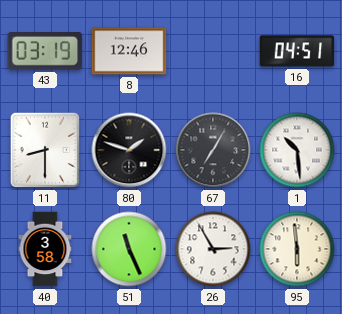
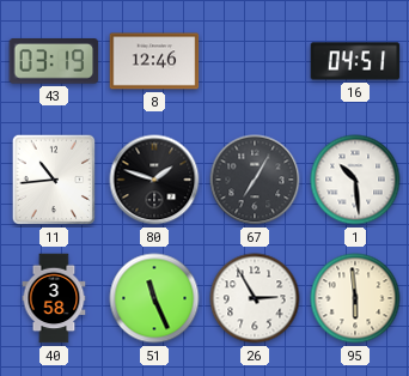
11: 8:30 -> 10:44 (53, 180)
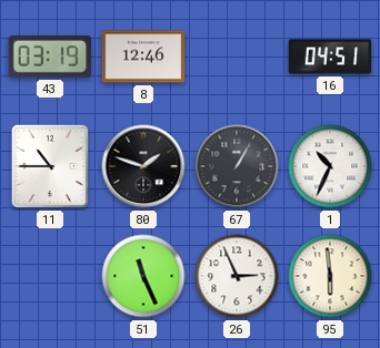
11: 10:44 -> 10:45 (49, 166)
67: 7:05 -> 1:05 (237, 166)
1: 10:29 -> 10:34 (330, 166)
40: 3:58 -> none (54, 298)
26: 2:55 -> 2:56 (237, 276)
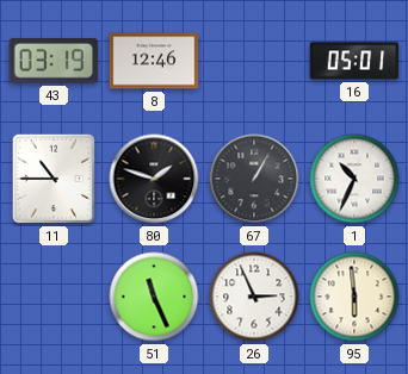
16: 04:51 -> 05:01 (354, 61)
